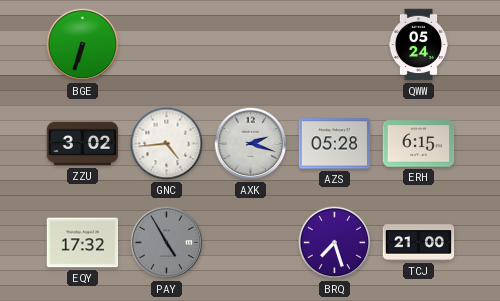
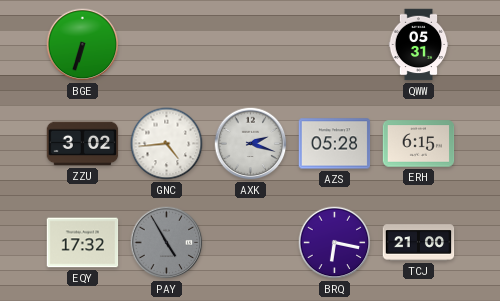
QWW: 05:24 -> 05:31 (419, 45)
BRQ: 7:27 -> 6:17 (335, 243)
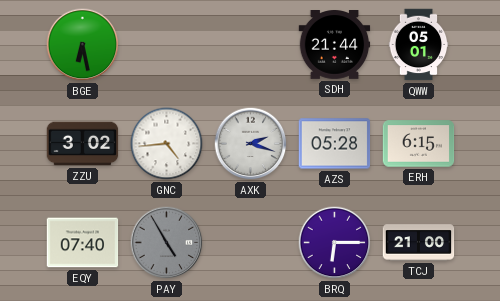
BGE: 6:33 -> 6:28 (83, 45)
SDH: none -> 21:44 (335, 45)
QWW: 05:31 -> 05:01 (419, 45)
EQY: 17:32 -> 07:40 (83, 243)
BRQ: 6:17 -> 6:15 (335, 243)
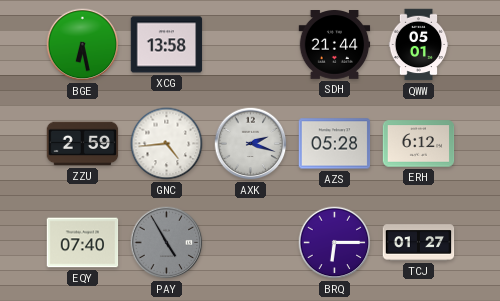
XCG: none -> 13:58 (167, 45)
ZZU: 3:02 -> 2:59 (83, 144)
ERH: 6:15 -> 6:12 (419, 144)
TCJ: 21:00 -> 01:27 (419, 243)
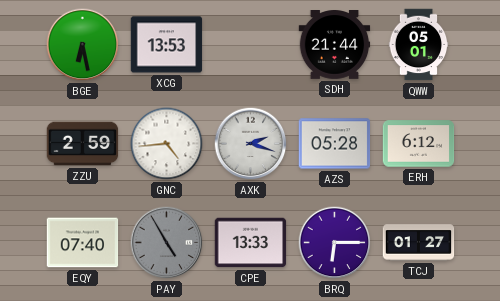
XCG: 13:58 -> 13:53 (167, 45)
CPE: none -> 13:33 (251, 243)
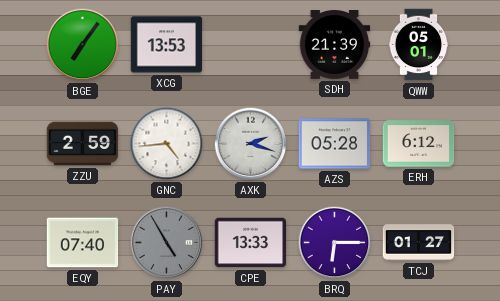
BGE: 6:28 -> 7:06 (83, 45)
SDH: 21:44 -> 21:39 (335, 45)
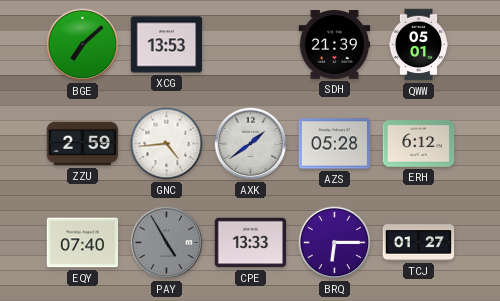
BGE: 7:06 -> 7:08 (83, 45)
AXK: 2:18 -> 1:39 (251, 144)
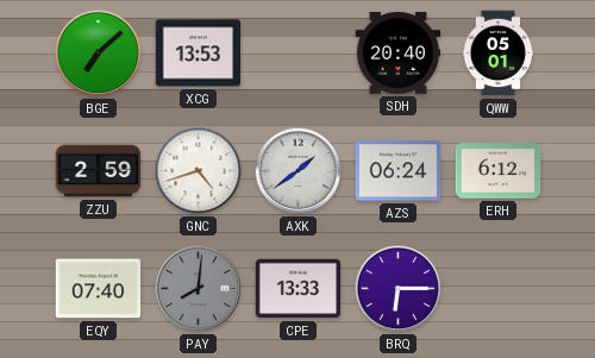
SDH: 21:39 -> 20:40 (399, 54)
GNC: 4:44 -> 4:42 (199, 171)
AZS: 05:28 -> 06:24 (399, 171)
PAY: 4:55 -> 8:01 (199, 289)
TCJ: 01:27 -> none (419, 243)
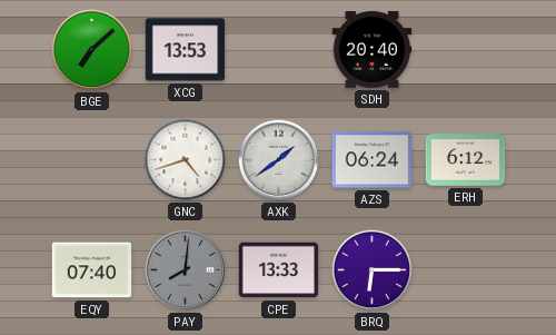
QWW: 05:01 -> none (499, 54)
ZZU: 2:59 -> none (99, 171)
